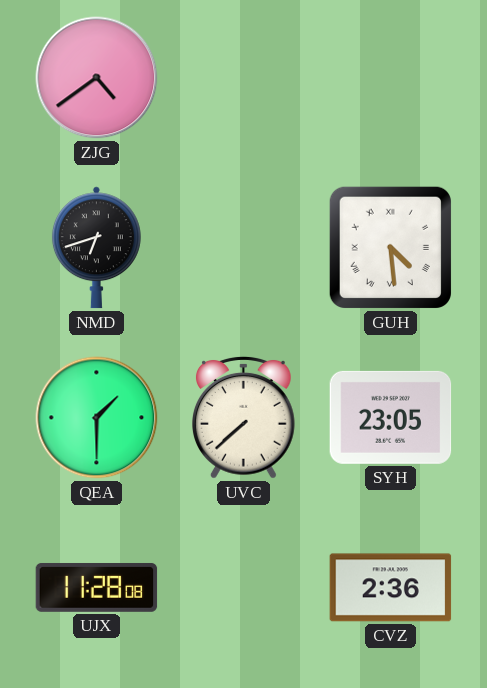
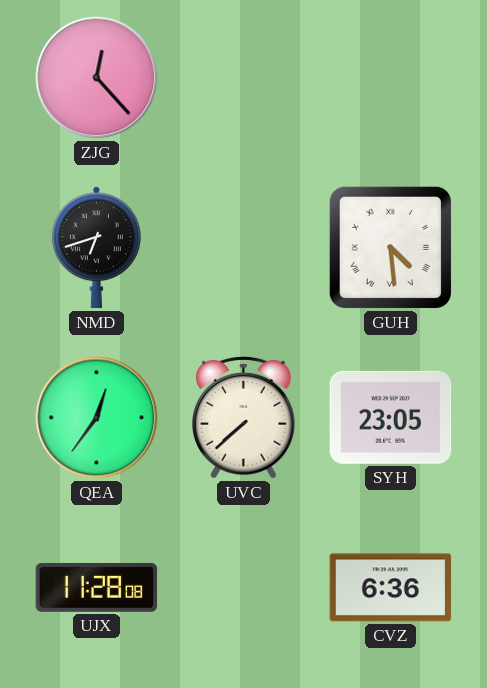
ZJG: 4:39 -> 12:23 (97, 78)
QEA: 1:30 -> 12:36 (97, 418)
CVZ: 2:36 -> 6:36 (391, 588)
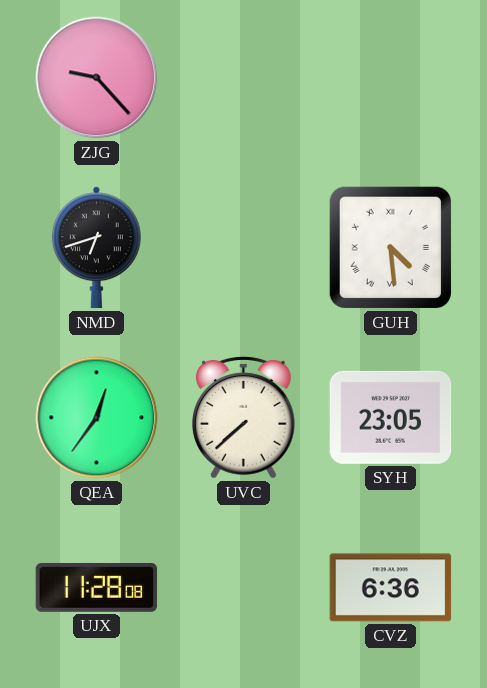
ZJG: 12:23 -> 9:23 (97, 78)
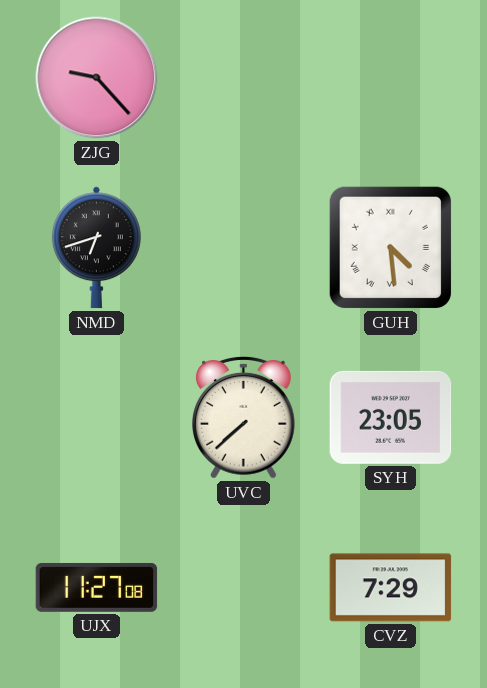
QEA: 12:36 -> none (97, 418)
UJX: 11:28 -> 11:27 (97, 587)
CVZ: 6:36 -> 7:29 (391, 588)
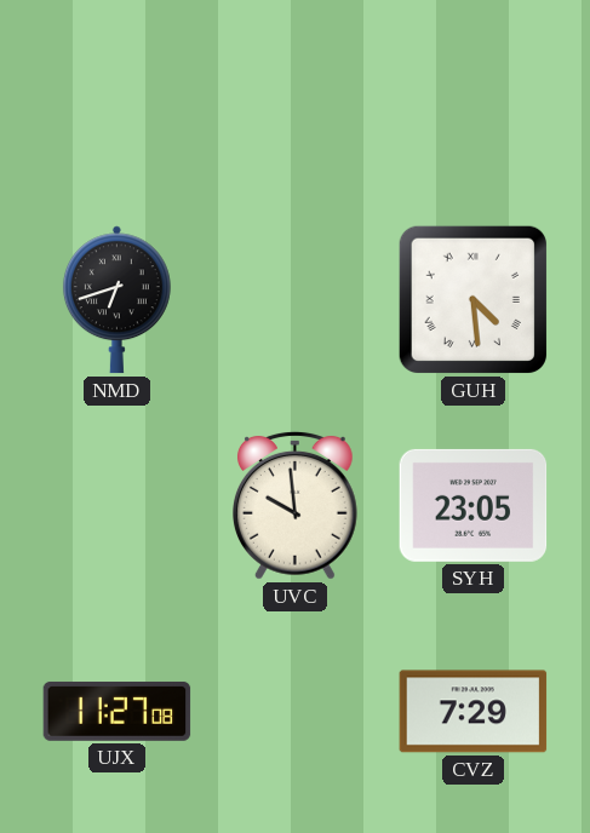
ZJG: 9:23 -> none (97, 78)
UVC: 7:38 -> 9:59 (296, 506)
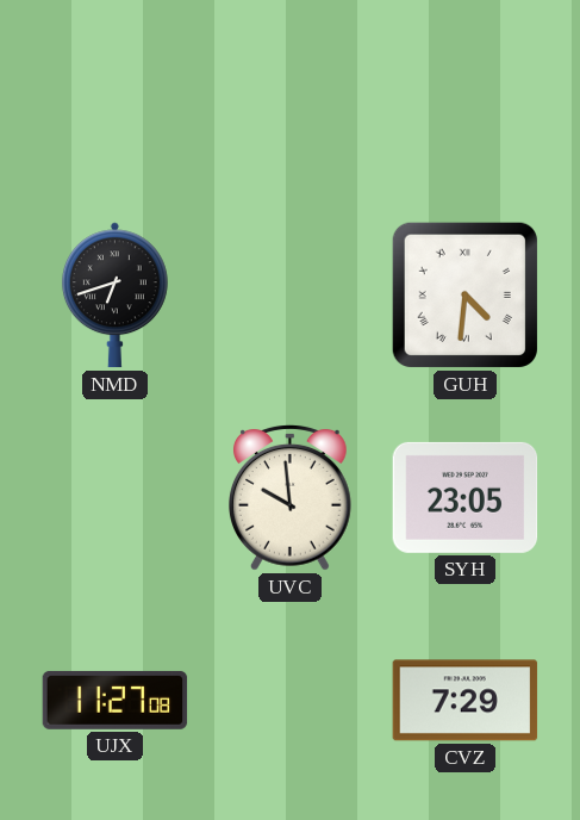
GUH: 4:29 -> 4:31 (464, 294)
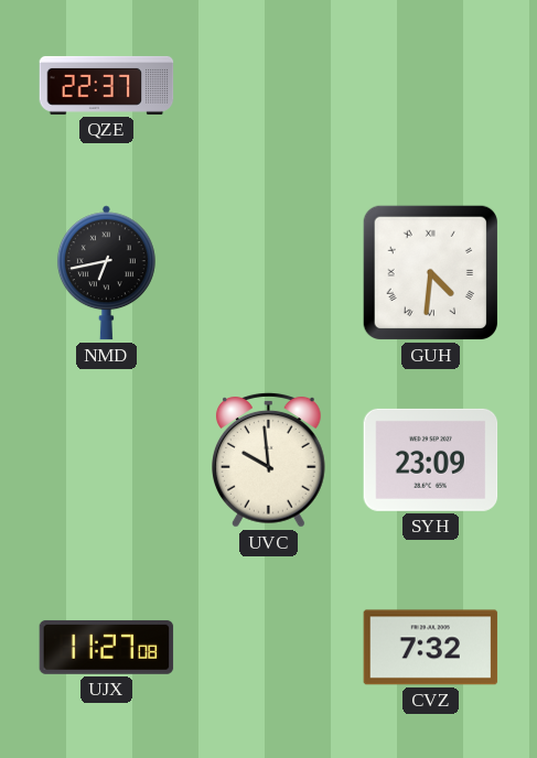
QZE: none -> 22:37 (107, 85)
NMD: 6:42 -> 6:43 (106, 273)
SYH: 23:05 -> 23:09 (431, 459)
CVZ: 7:29 -> 7:32 (431, 648)
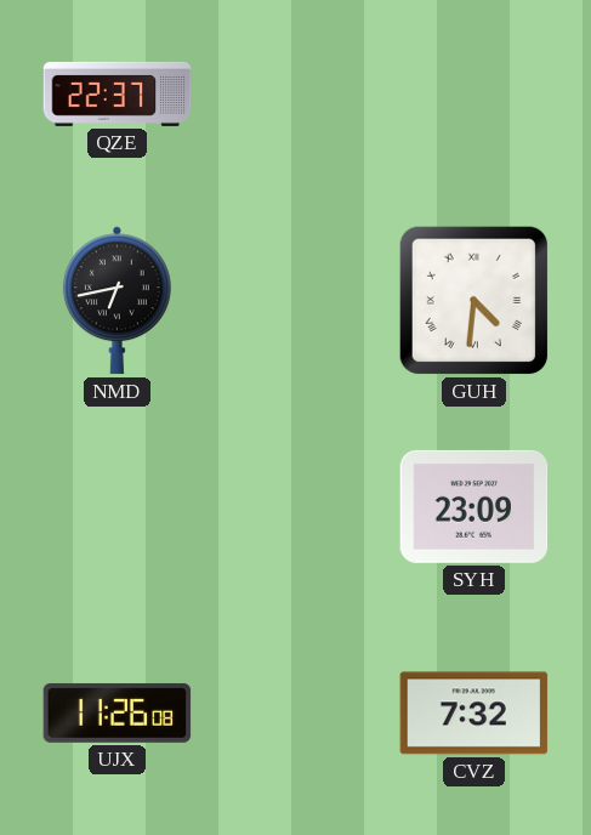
UVC: 9:59 -> none (269, 461)
UJX: 11:27 -> 11:26 (118, 712)
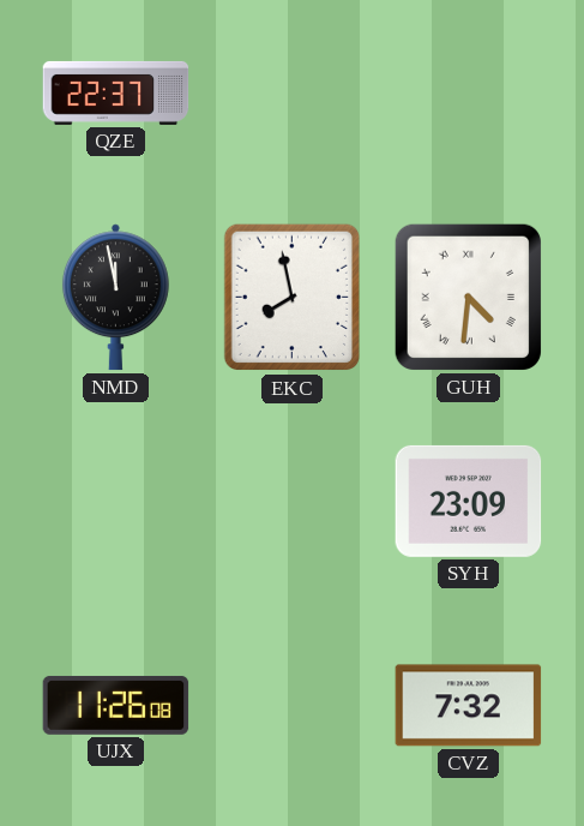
NMD: 6:43 -> 11:58 (115, 298)
EKC: none -> 7:58 (291, 298)
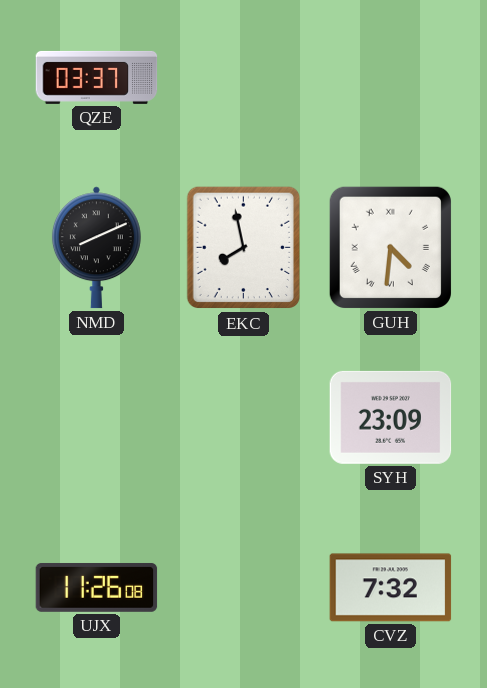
QZE: 22:37 -> 03:37 (97, 77)
NMD: 11:58 -> 8:11 (96, 248)
